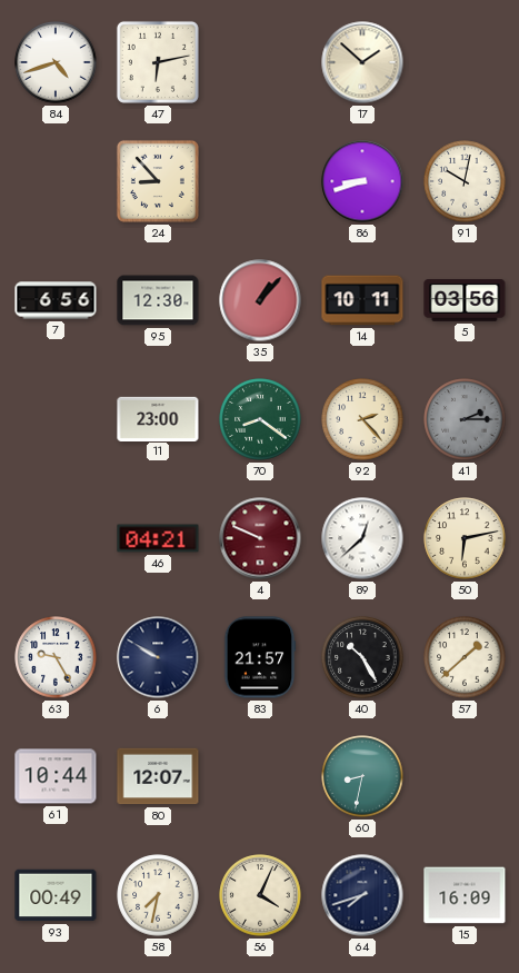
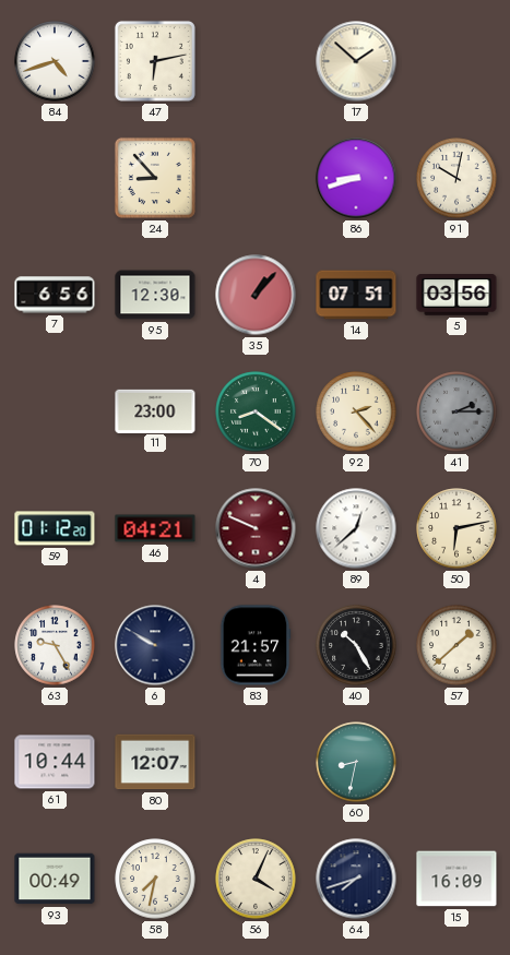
14: 10:11 -> 07:51 (356, 295)
59: none -> 01:12 (55, 528)
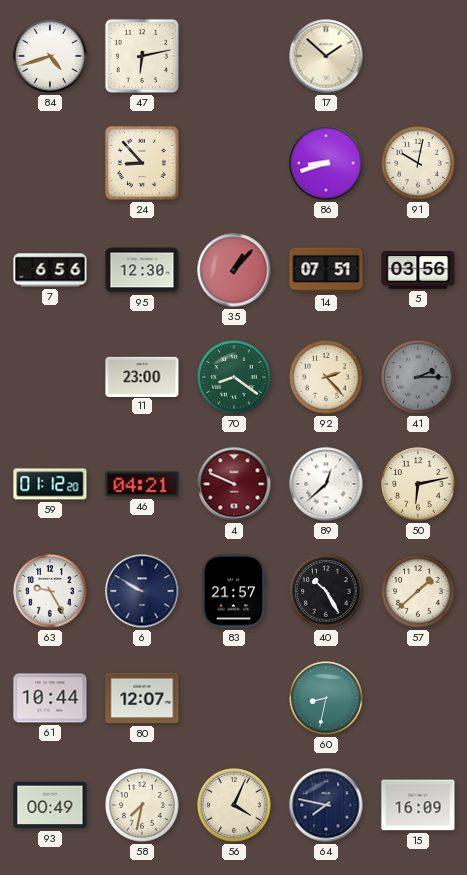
64: 7:42 -> 7:47 (326, 805)
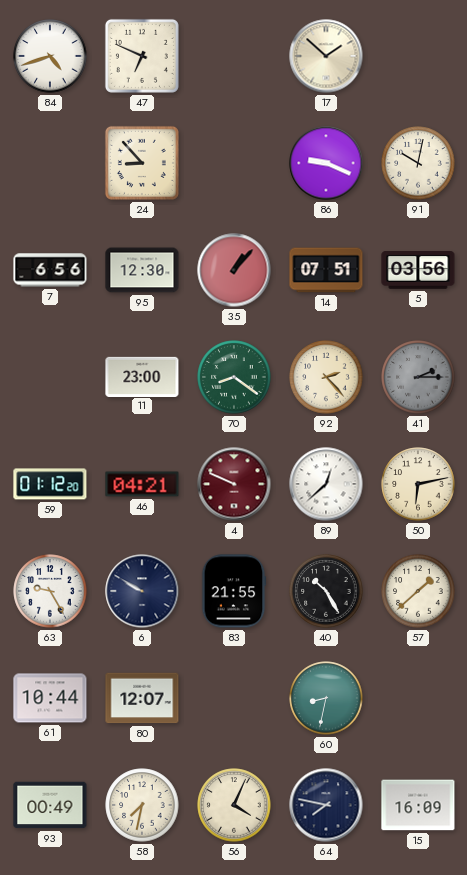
47: 6:13 -> 6:49 (142, 56)
86: 8:42 -> 9:19 (326, 163)
83: 21:57 -> 21:55 (234, 591)
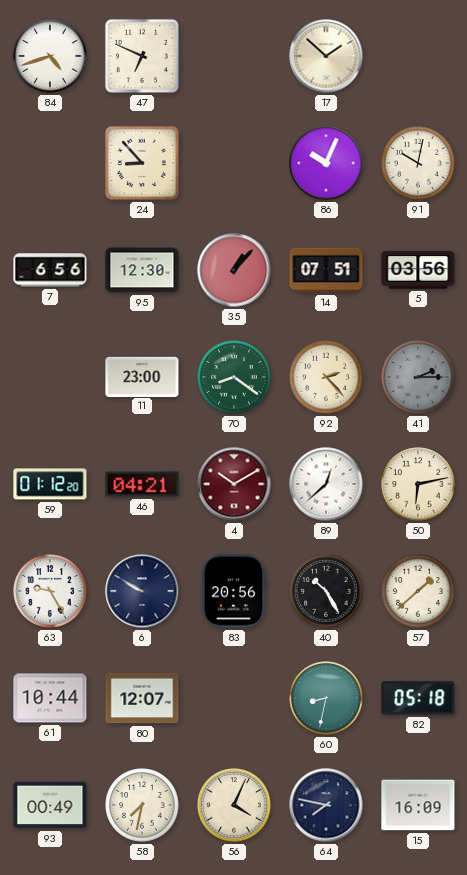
86: 9:19 -> 10:04 (326, 163)
4: 9:49 -> 10:10 (234, 484)
83: 21:55 -> 20:56 (234, 591)
82: none -> 05:18 (418, 698)
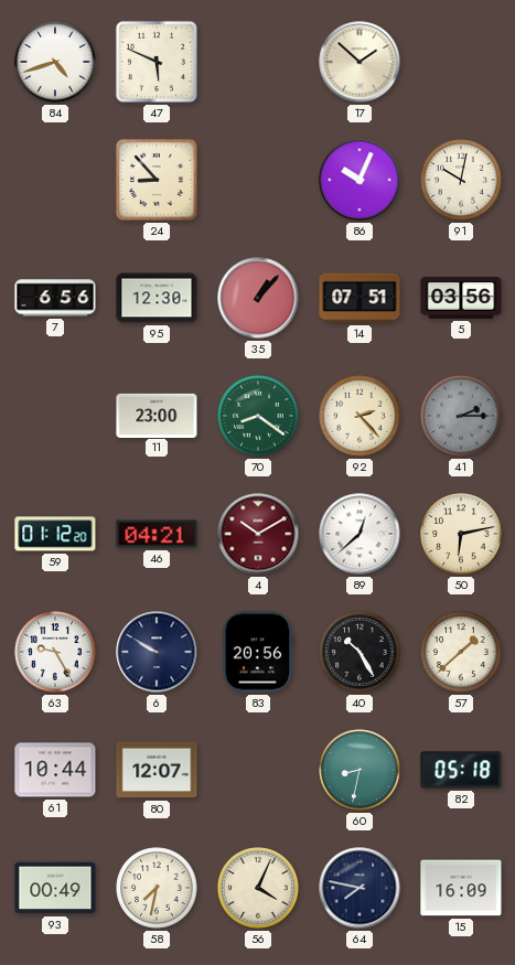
47: 6:49 -> 5:49 (157, 62)
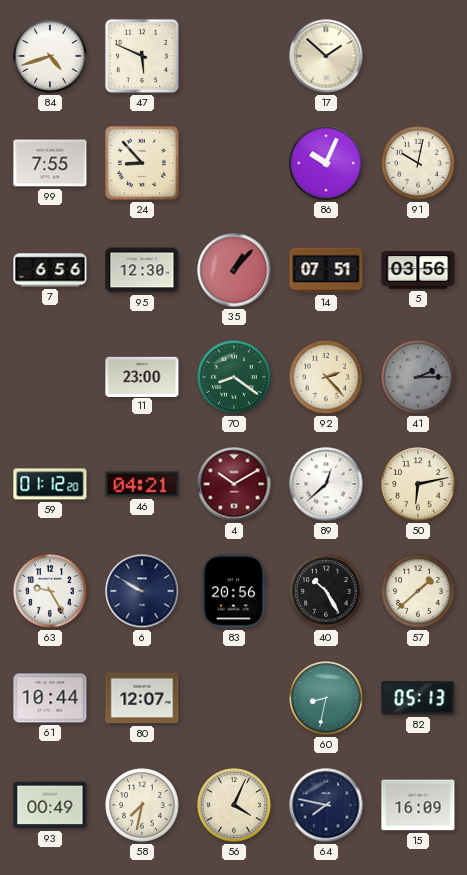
99: none -> 7:55 (50, 163)
82: 05:18 -> 05:13 (418, 698)
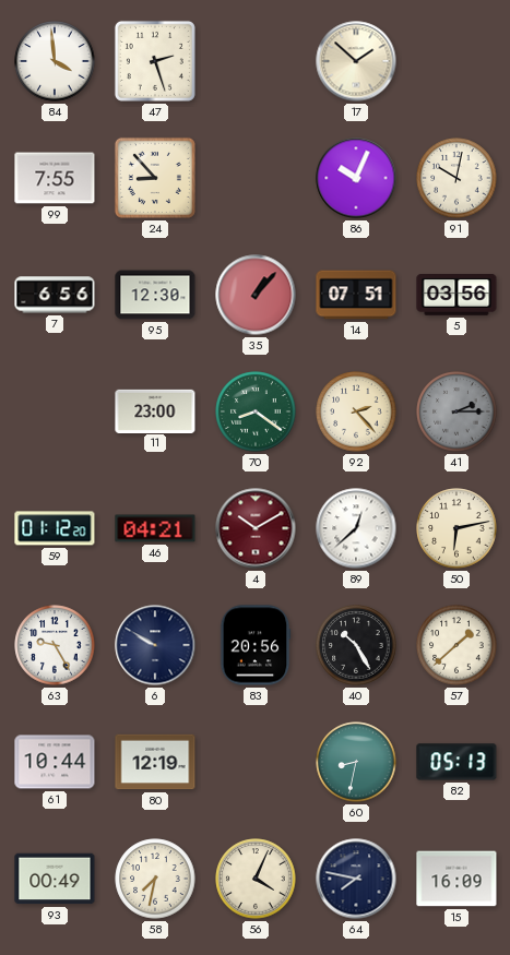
84: 4:42 -> 3:59 (55, 61)
47: 5:49 -> 2:27 (155, 61)
80: 12:07 -> 12:19 (155, 762)
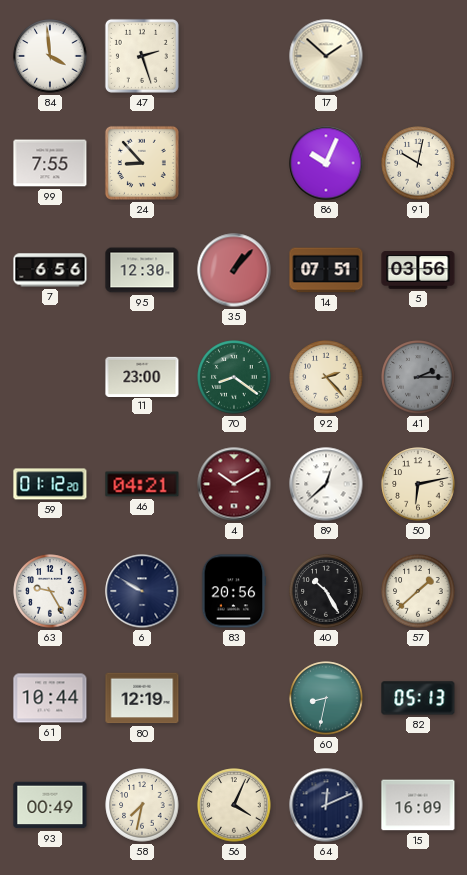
64: 7:47 -> 12:11 (326, 805)
